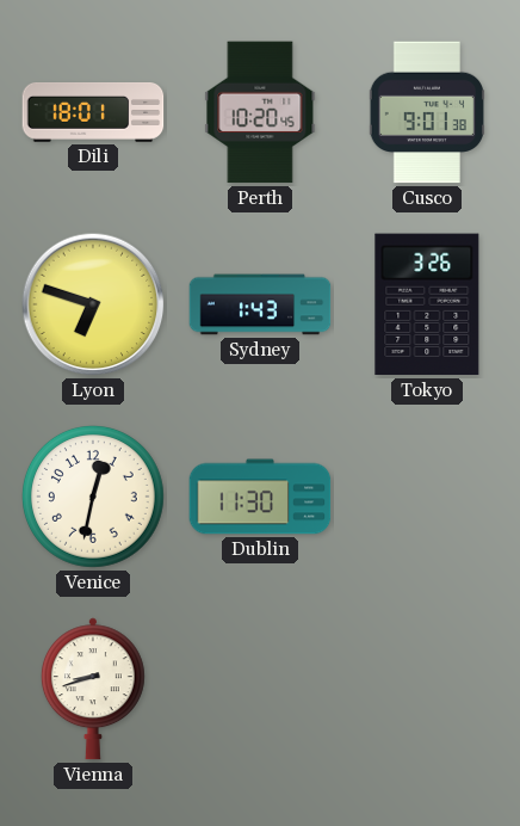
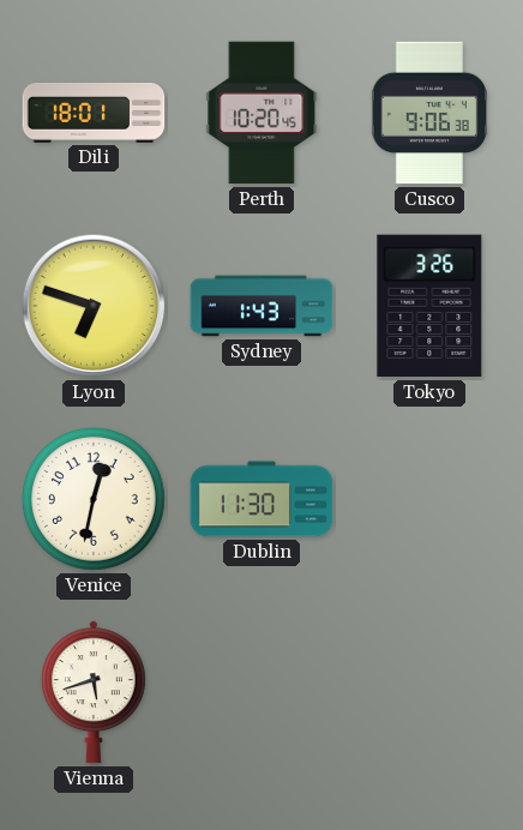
Cusco: 9:01 -> 9:06 (429, 113)
Vienna: 8:42 -> 5:42 (94, 692)
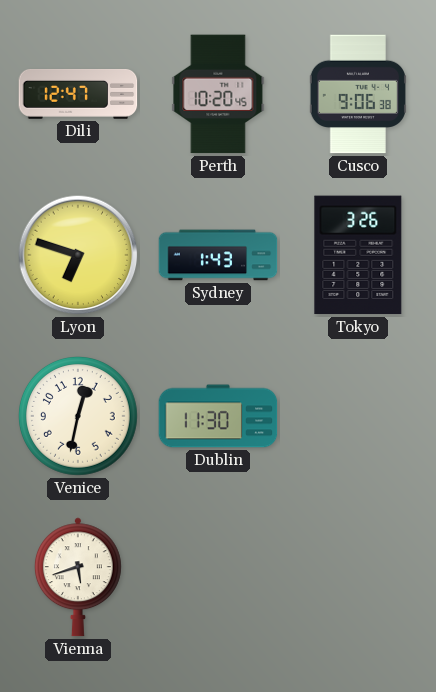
Dili: 18:01 -> 12:47 (78, 95)
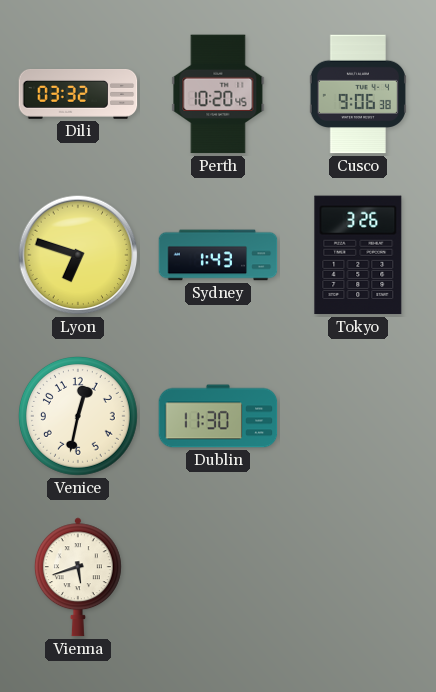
Dili: 12:47 -> 03:32 (78, 95)
